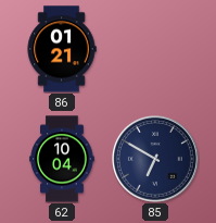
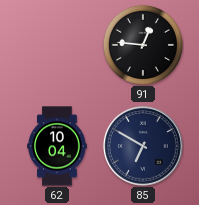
86: 01:21 -> none (62, 49)
91: none -> 12:46 (143, 45)
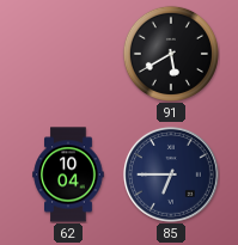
91: 12:46 -> 5:40 (171, 54)
85: 6:50 -> 6:45 (171, 174)
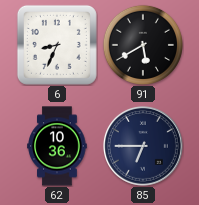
6: none -> 8:34 (57, 45)
62: 10:04 -> 10:36 (57, 146)
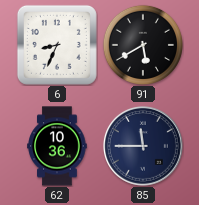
85: 6:45 -> 11:45 (143, 146)
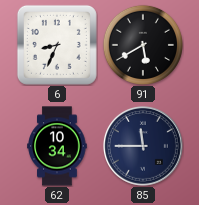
62: 10:36 -> 10:34 (57, 146)
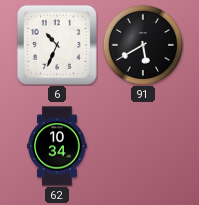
6: 8:34 -> 10:34 (57, 45)
85: 11:45 -> none (143, 146)
